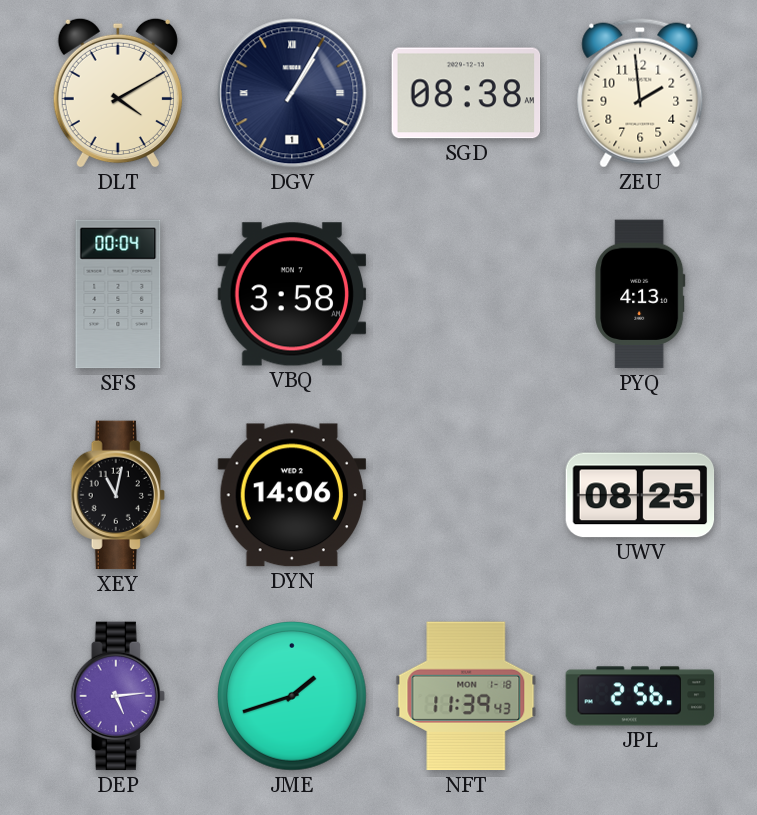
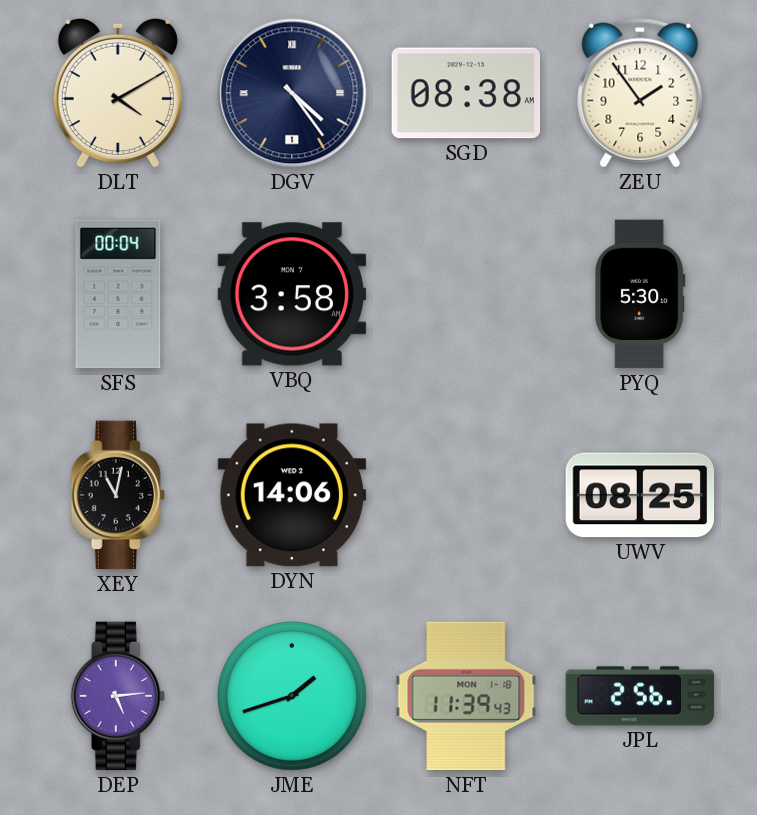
DGV: 1:05 -> 4:24 (292, 93)
ZEU: 1:59 -> 1:54 (640, 93)
PYQ: 4:13 -> 5:30 (640, 294)
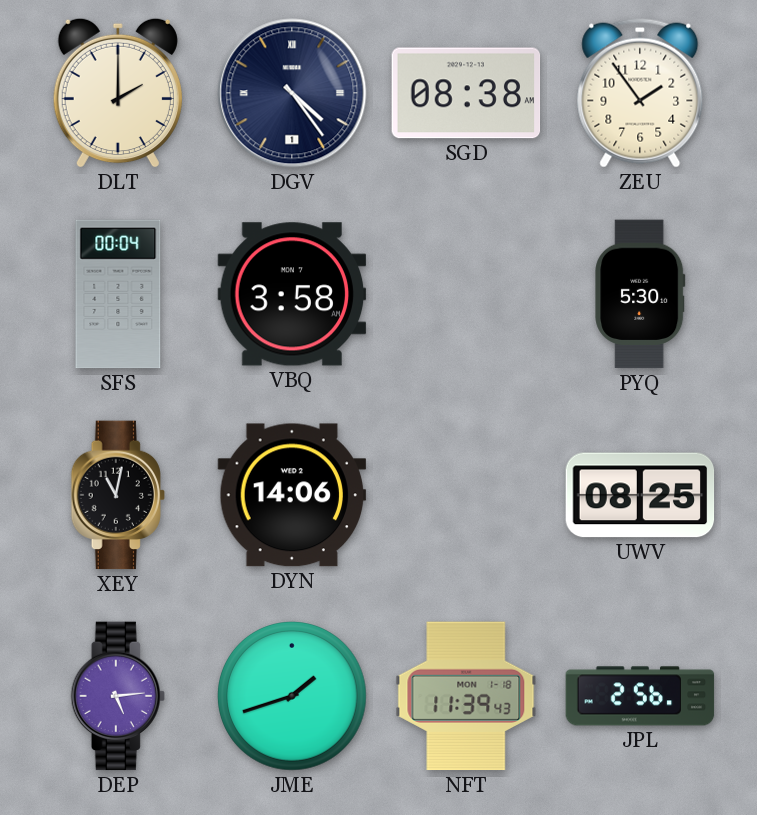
DLT: 4:10 -> 2:00 (118, 93)
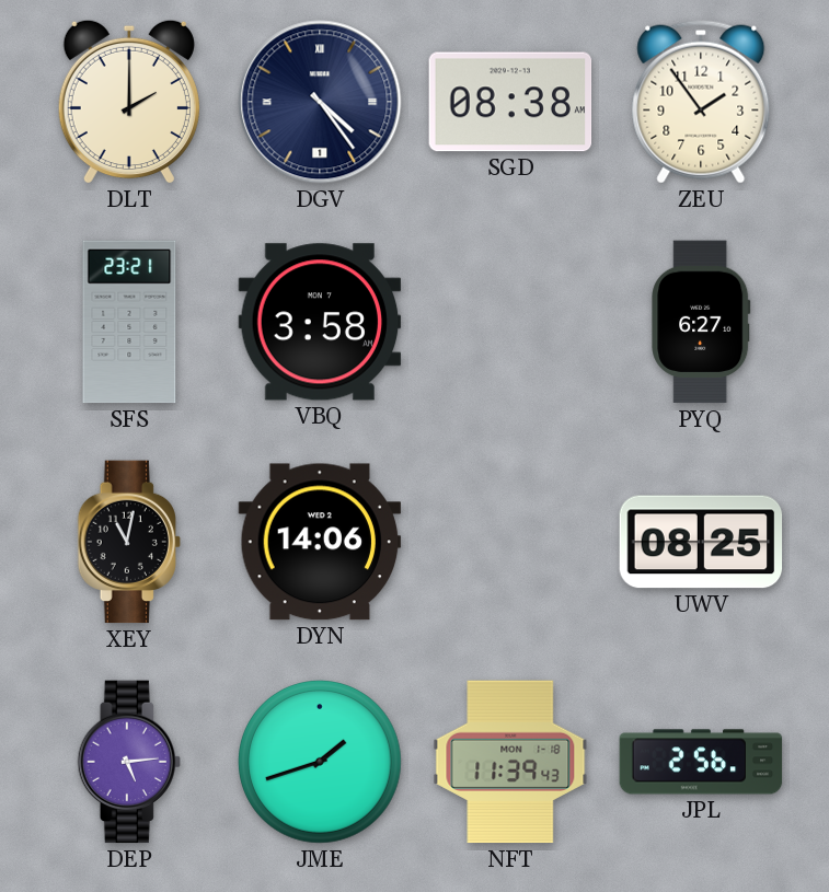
SFS: 00:04 -> 23:21 (129, 322)
PYQ: 5:30 -> 6:27 (701, 322)
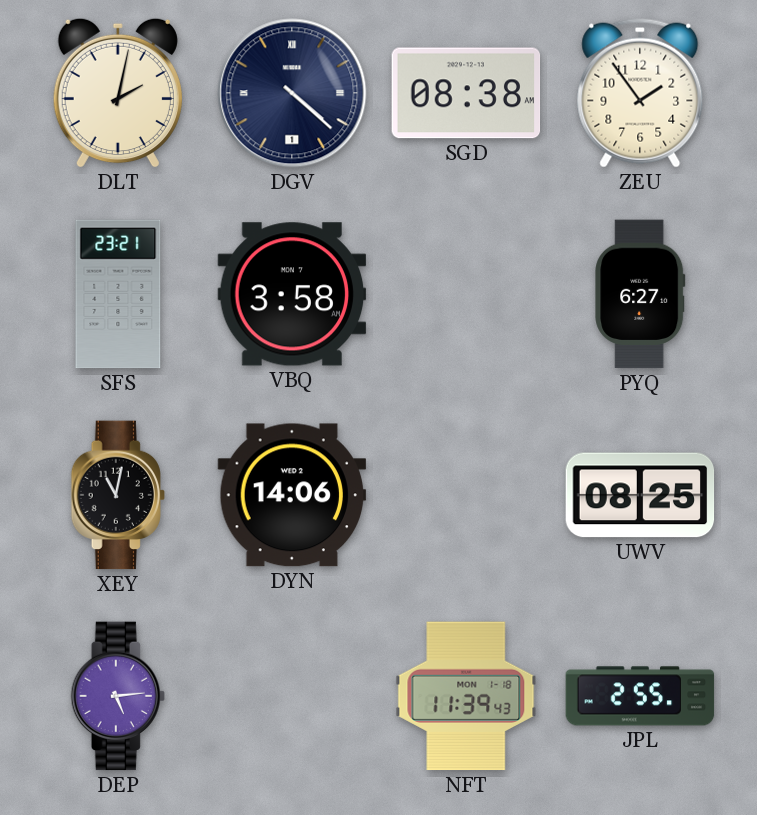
DLT: 2:00 -> 2:02 (118, 93)
DGV: 4:24 -> 4:22 (292, 93)
JME: 1:42 -> none (320, 762)
JPL: 2:56 -> 2:55 (640, 696)
